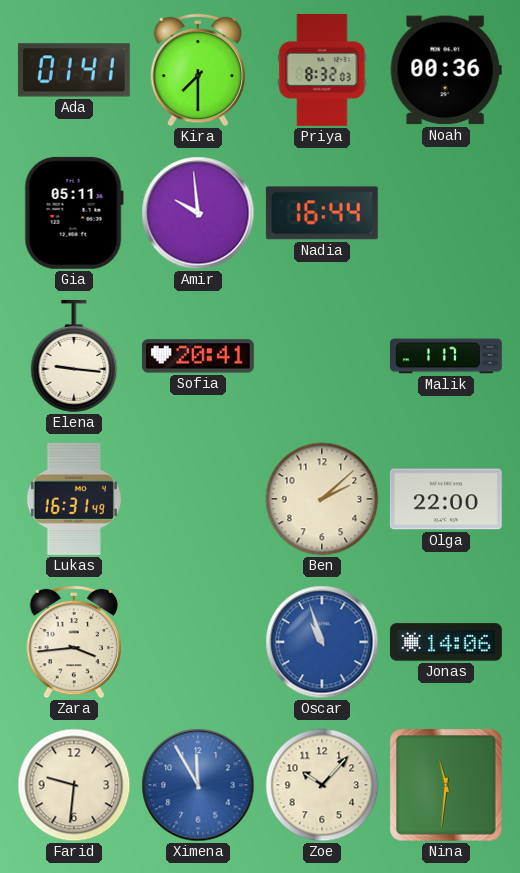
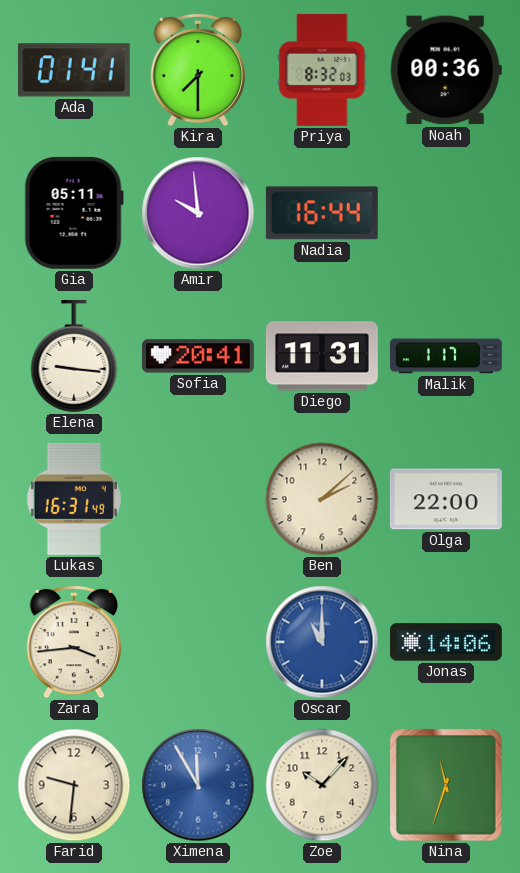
Diego: none -> 11:31 (322, 356)
Oscar: 10:57 -> 11:00 (322, 642)
Nina: 11:31 -> 11:33 (446, 785)
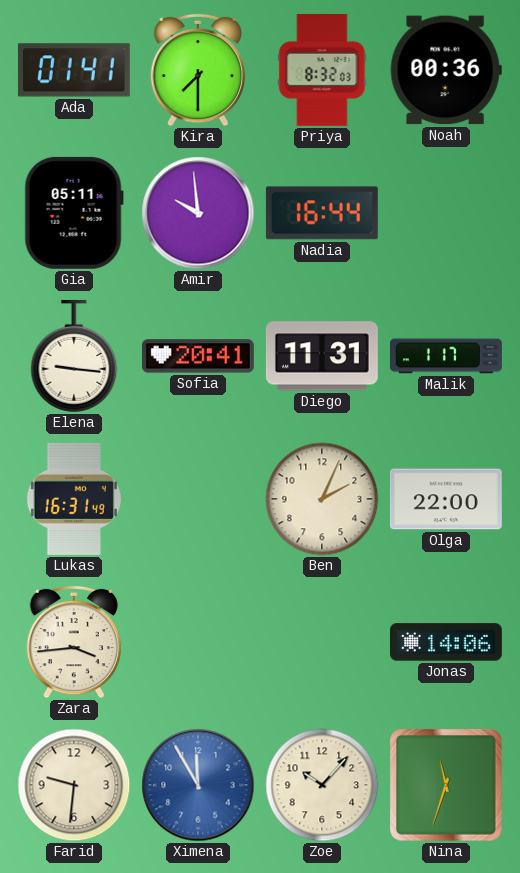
Ben: 2:08 -> 2:04 (322, 499)
Oscar: 11:00 -> none (322, 642)
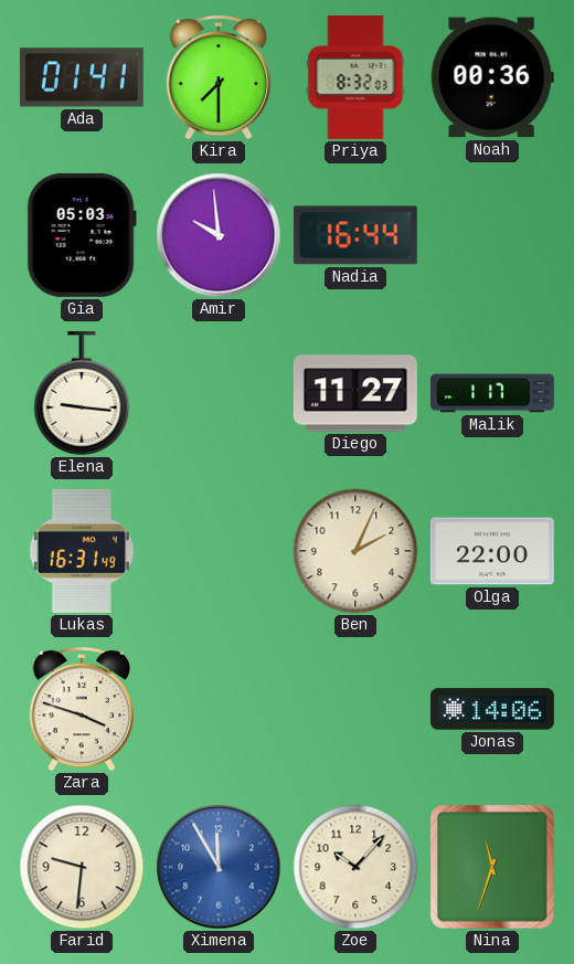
Gia: 05:11 -> 05:03 (82, 235)
Sofia: 20:41 -> none (198, 356)
Diego: 11:31 -> 11:27 (355, 393)
Zara: 3:44 -> 3:48 (82, 709)
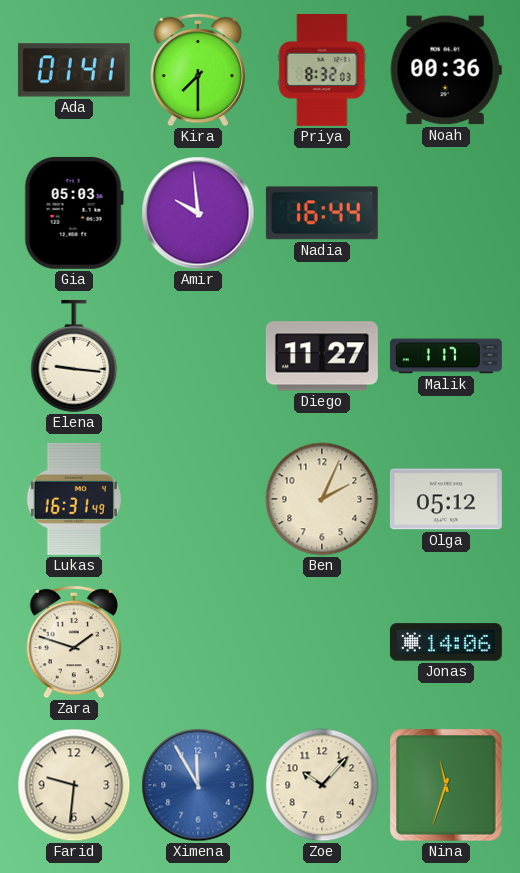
Olga: 22:00 -> 05:12 (446, 499)
Zara: 3:48 -> 1:48 (74, 642)
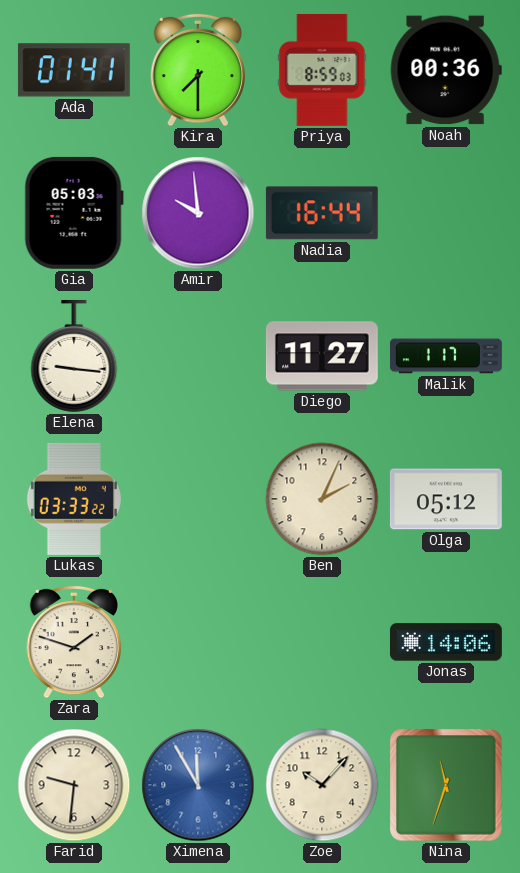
Priya: 8:32 -> 8:59 (322, 70)
Lukas: 16:31 -> 03:33 (74, 499)
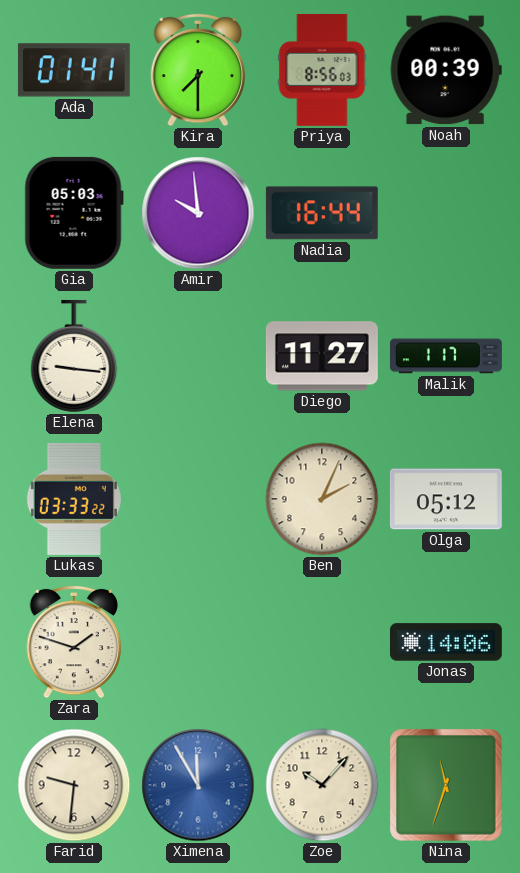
Priya: 8:59 -> 8:56 (322, 70)
Noah: 00:36 -> 00:39 (446, 70)
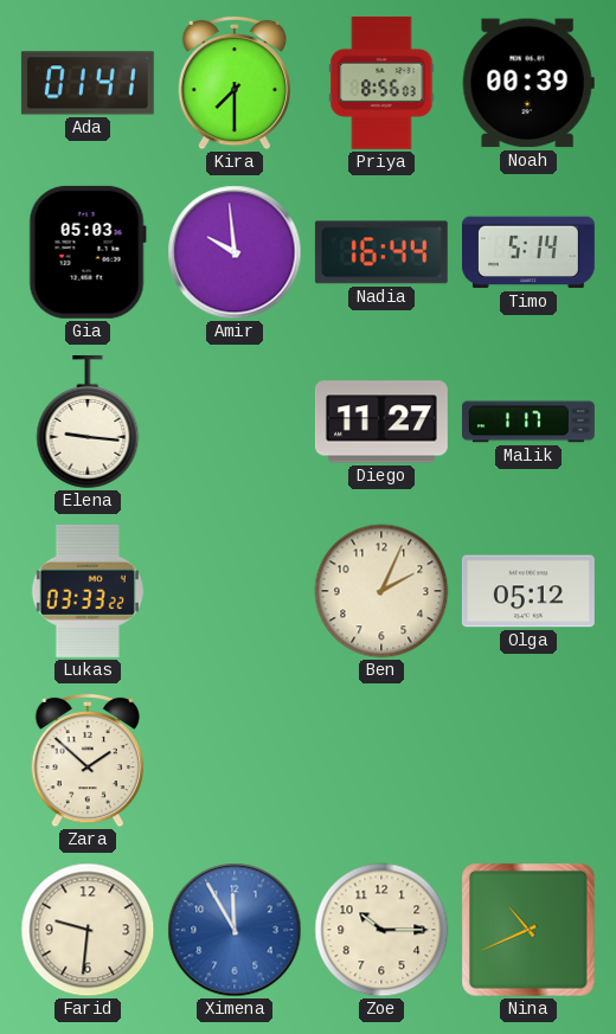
Timo: none -> 5:14 (528, 252)
Zara: 1:48 -> 1:52 (88, 760)
Jonas: 14:06 -> none (446, 642)
Zoe: 10:07 -> 10:15 (381, 930)
Nina: 11:33 -> 10:41 (528, 930)
